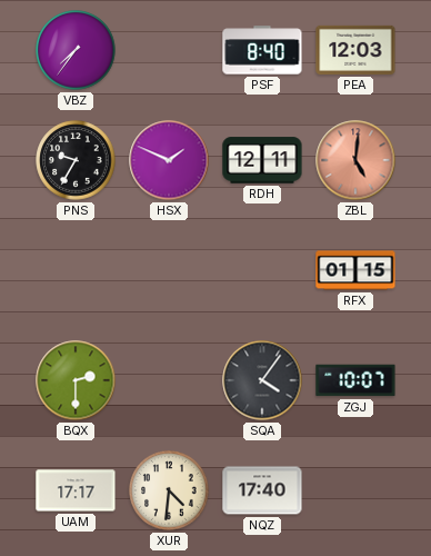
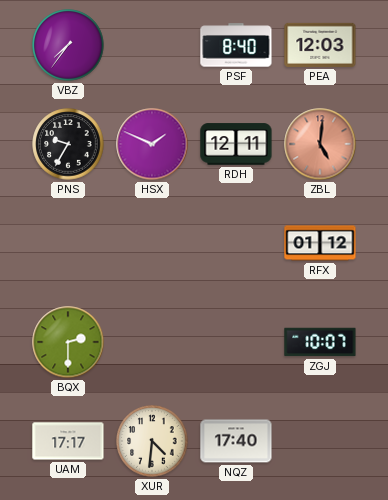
RFX: 01:15 -> 01:12 (320, 243)
SQA: 4:06 -> none (262, 380)
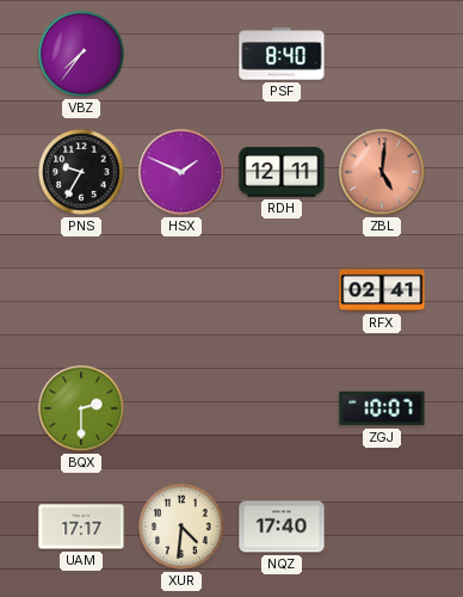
PEA: 12:03 -> none (320, 45)
RFX: 01:12 -> 02:41 (382, 290)
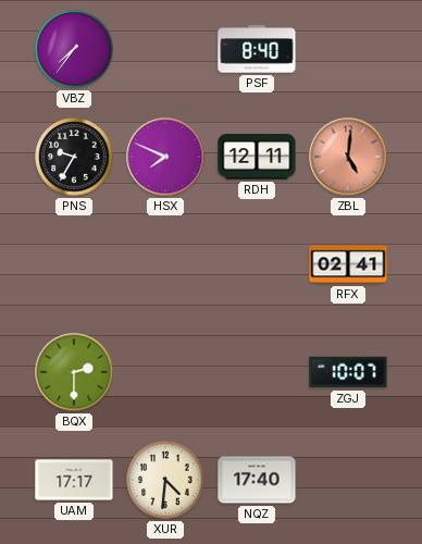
HSX: 1:49 -> 7:49 (165, 157)
